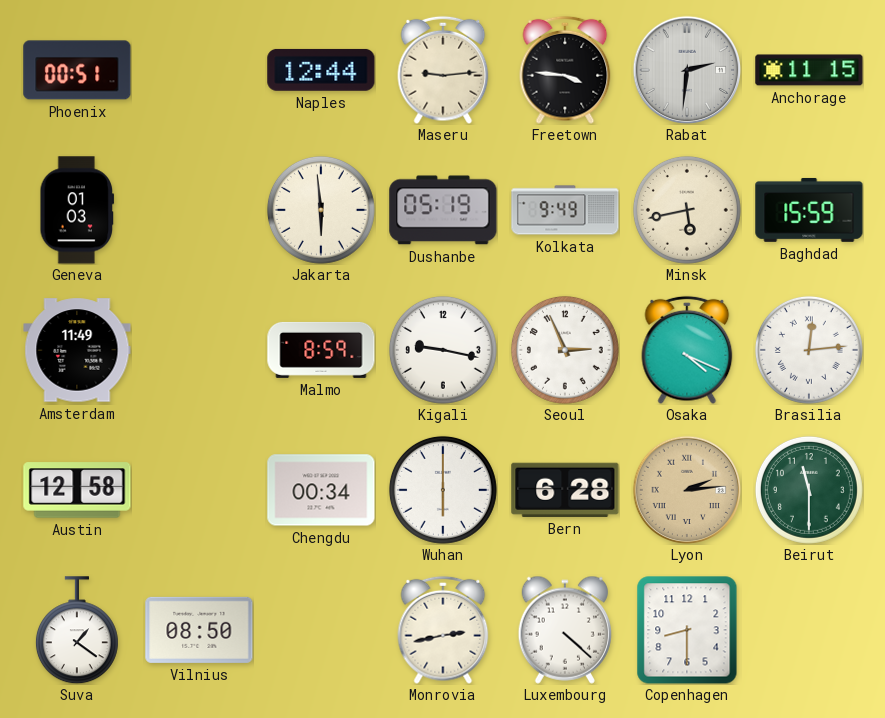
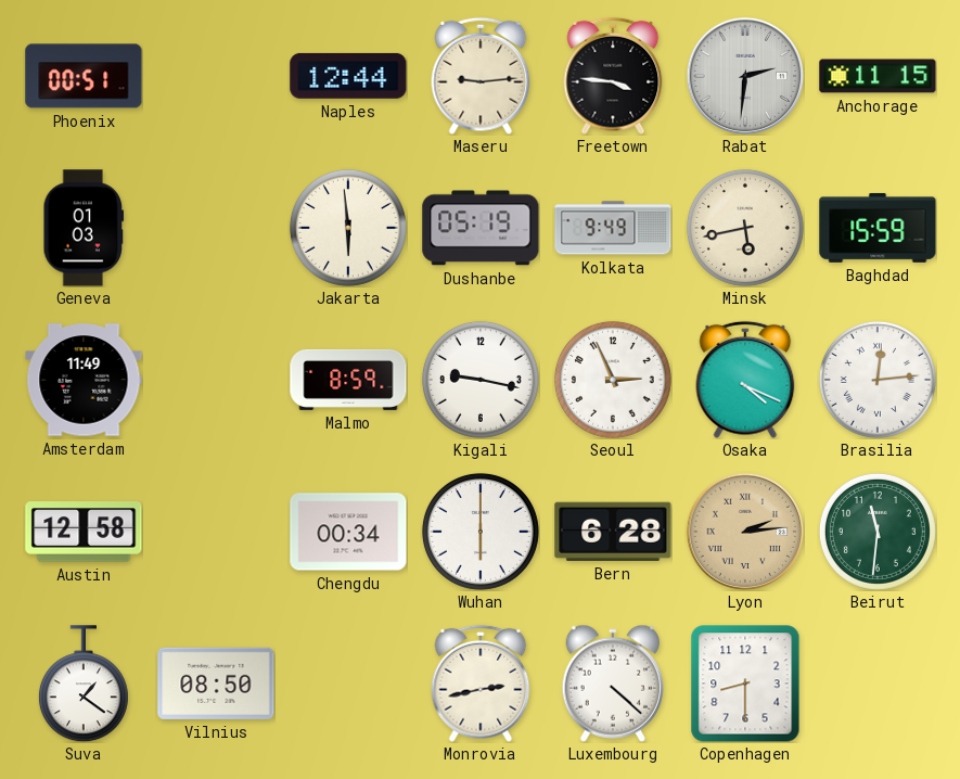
Beirut: 11:30 -> 11:31 (878, 532)
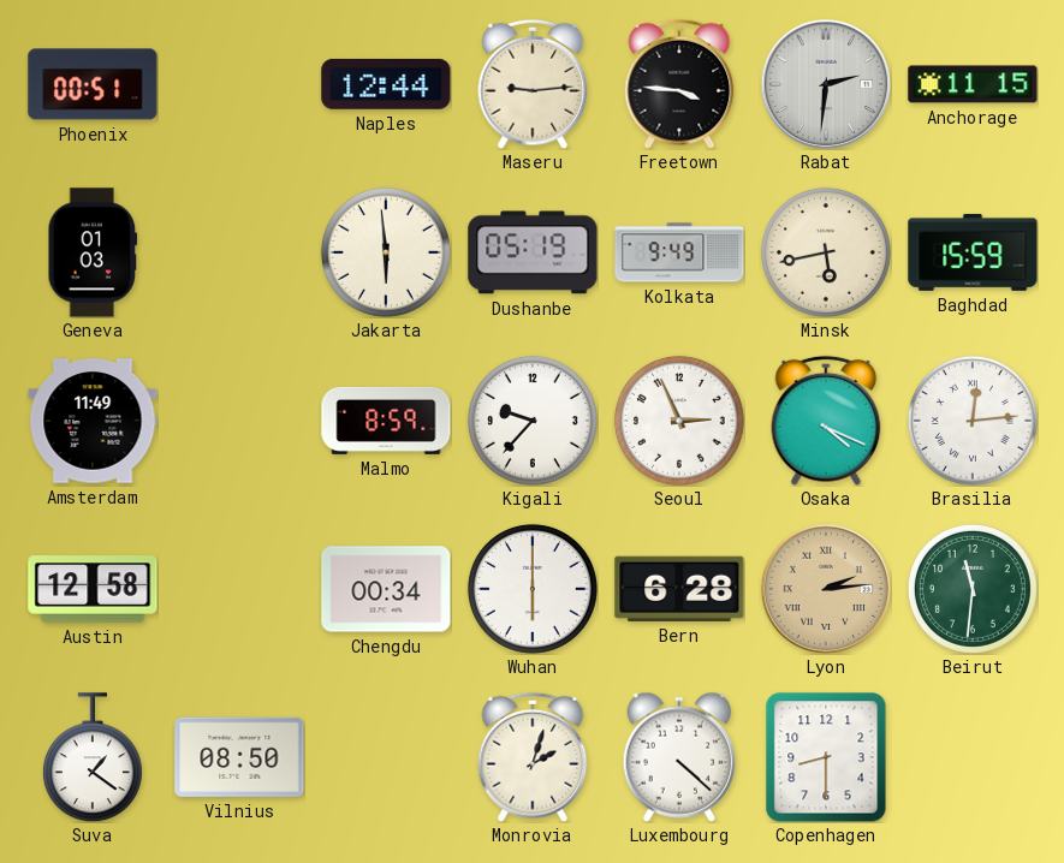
Kigali: 9:17 -> 9:37 (533, 421)
Monrovia: 2:43 -> 2:03 (533, 757)
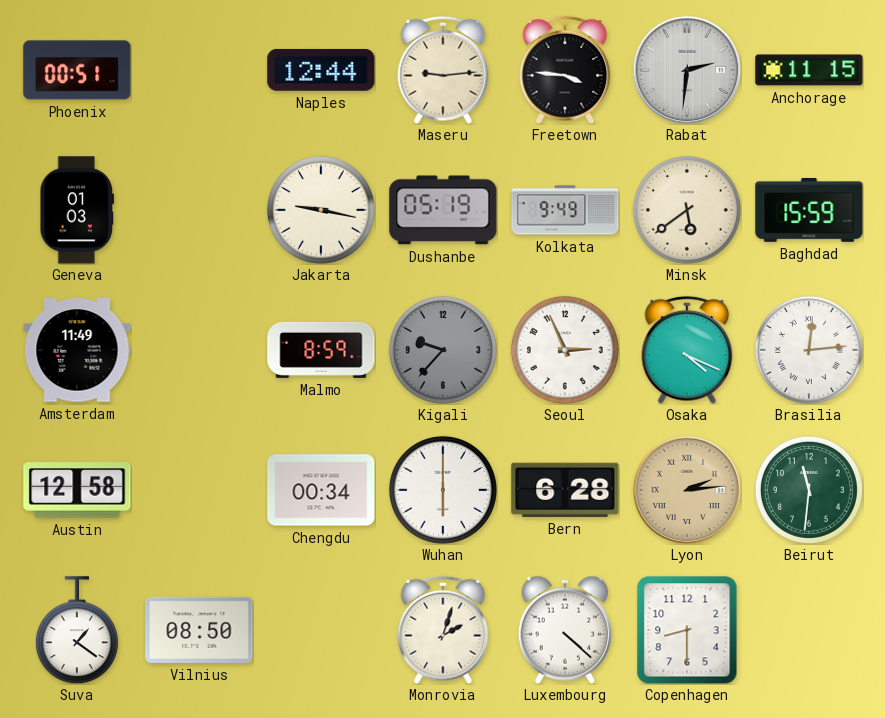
Jakarta: 5:59 -> 9:17 (321, 210)
Minsk: 5:43 -> 5:39 (687, 210)
Kigali dial: white -> grey (443, 350)
